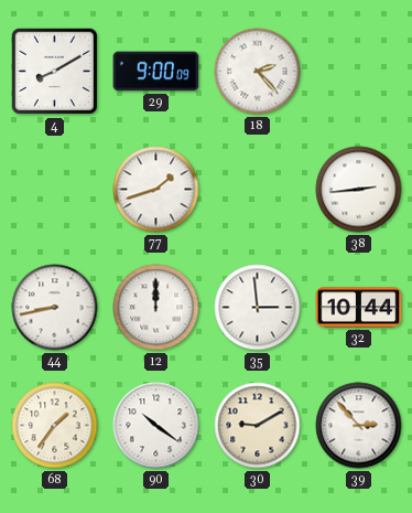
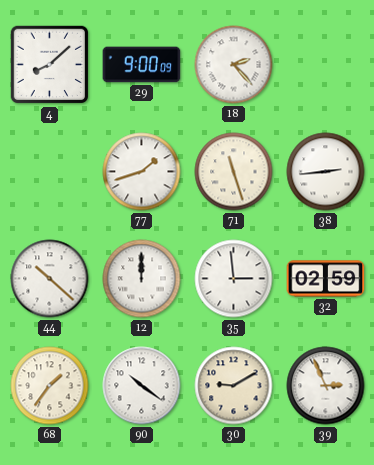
4: 8:10 -> 8:08 (50, 65)
71: none -> 11:27 (234, 172)
44: 8:43 -> 10:22 (50, 279)
32: 10:44 -> 02:59 (326, 279)
39: 2:53 -> 2:56 (326, 386)
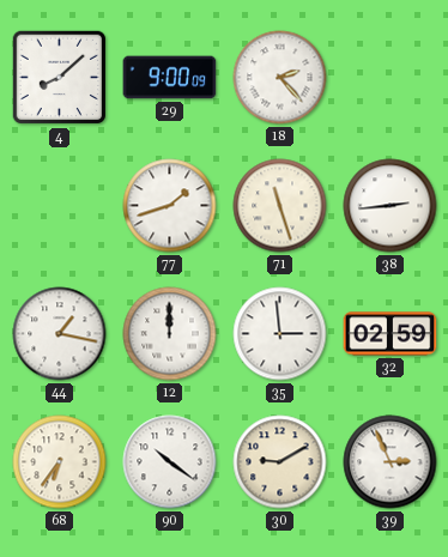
44: 10:22 -> 1:17 (60, 334)
68: 1:36 -> 6:36 (60, 462)
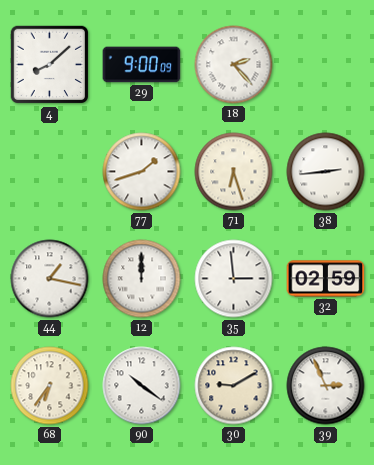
71: 11:27 -> 6:27 (234, 172)
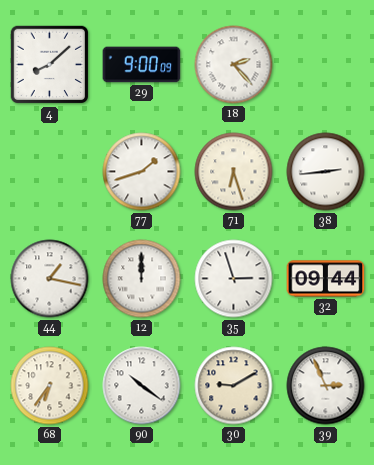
35: 2:59 -> 2:57 (234, 279)
32: 02:59 -> 09:44 (326, 279)
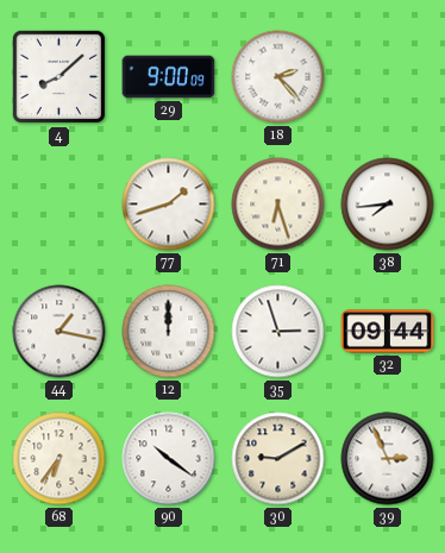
38: 2:44 -> 7:44 (388, 205)
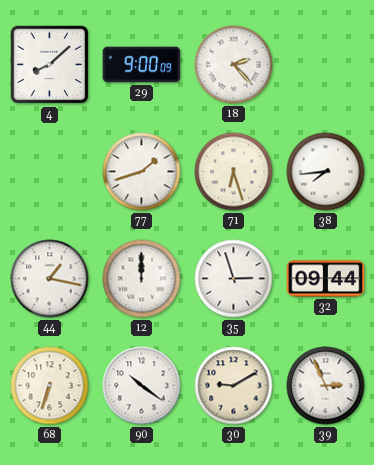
68: 6:36 -> 6:33 (50, 386)
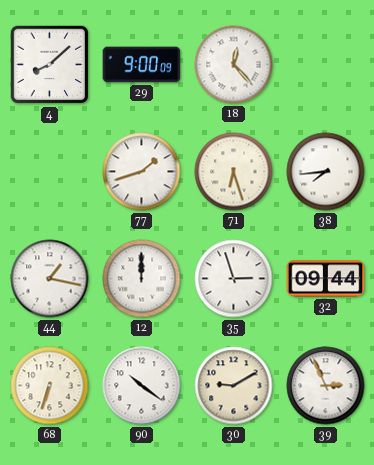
18: 2:23 -> 12:23 (234, 65)
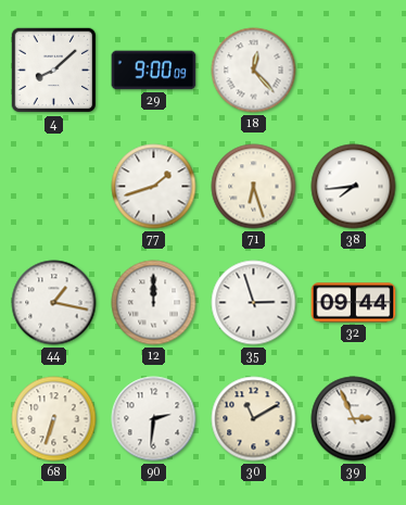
90: 10:21 -> 2:31 (154, 419)
30: 9:10 -> 11:10 (254, 419)
